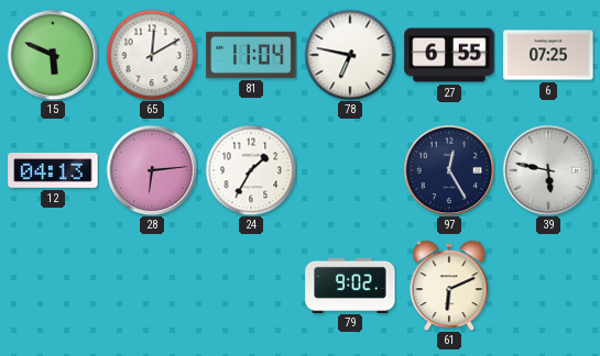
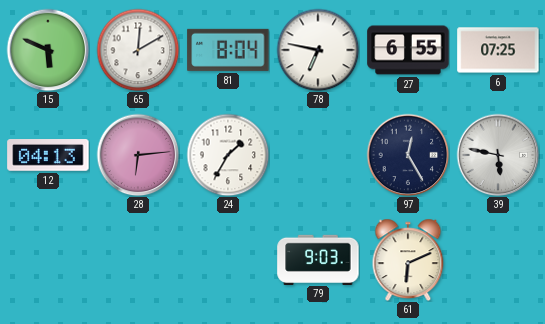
81: 11:04 -> 8:04 (228, 50)
79: 9:02 -> 9:03 (318, 259)
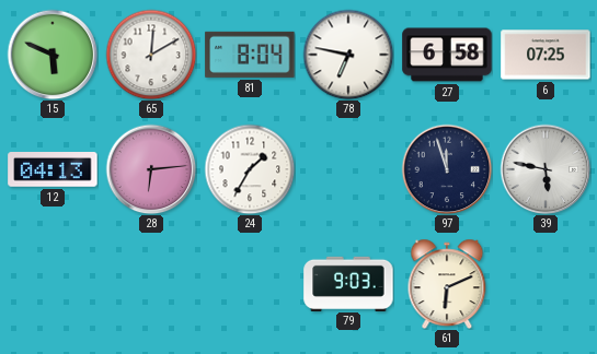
27: 6:55 -> 6:58 (447, 55)
97: 12:25 -> 11:57 (447, 169)
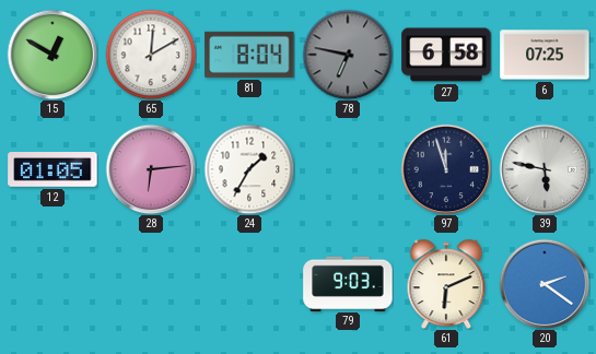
15: 5:49 -> 12:50 (52, 55)
78 dial: white -> grey (348, 55)
12: 04:13 -> 01:05 (52, 170)
20: none -> 2:21 (545, 284)
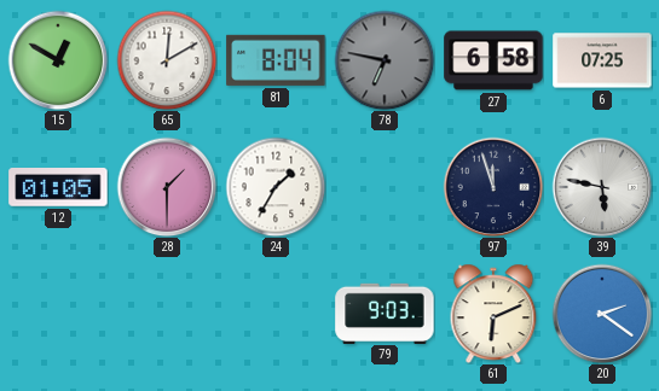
28: 6:14 -> 1:30 (167, 187)
